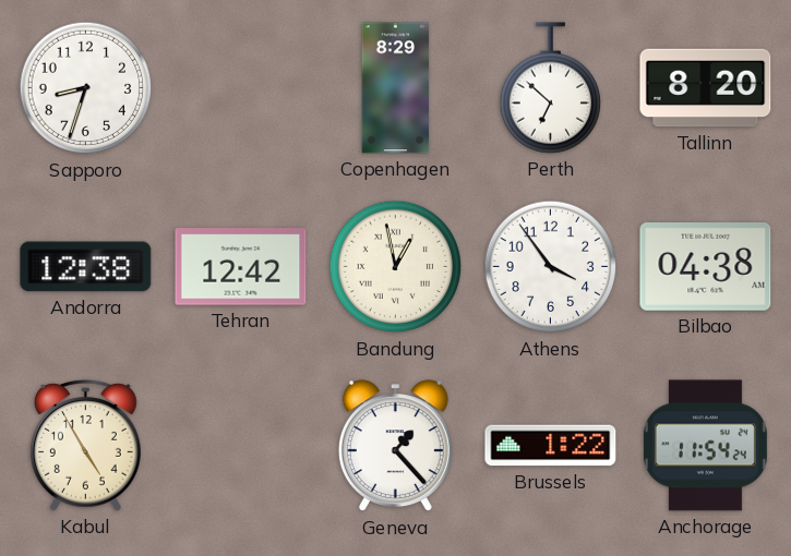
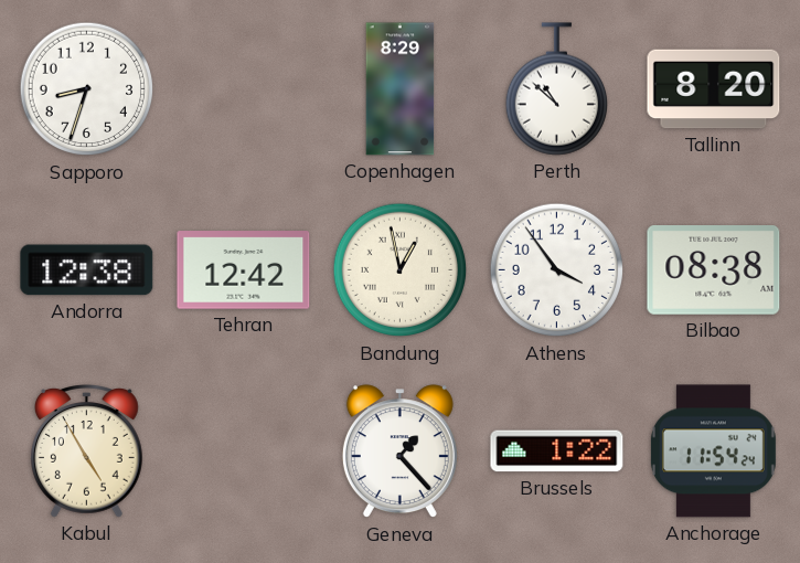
Perth: 6:52 -> 10:52 (556, 89)
Bilbao: 04:38 -> 08:38 (714, 270)
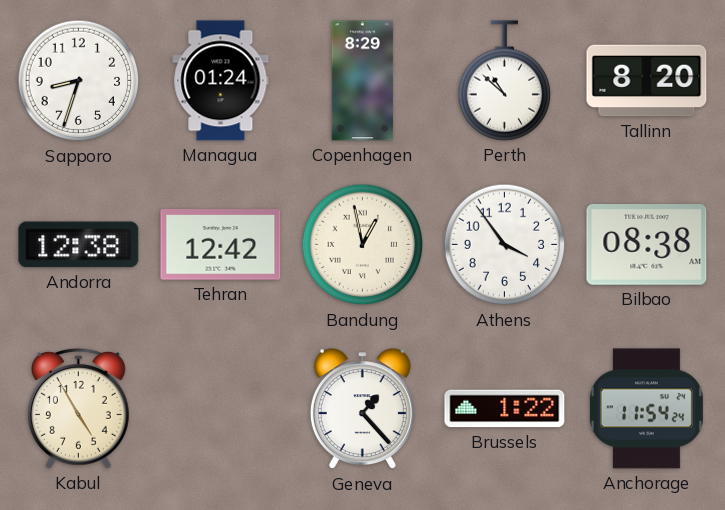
Managua: none -> 01:24 (221, 81)
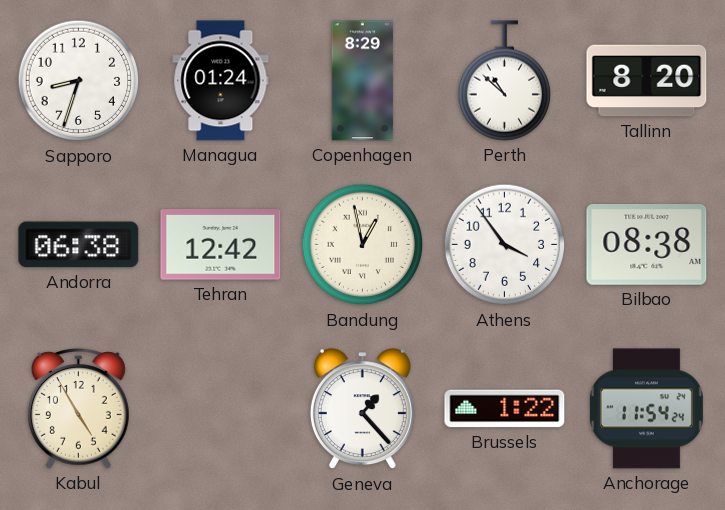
Andorra: 12:38 -> 06:38 (79, 245)
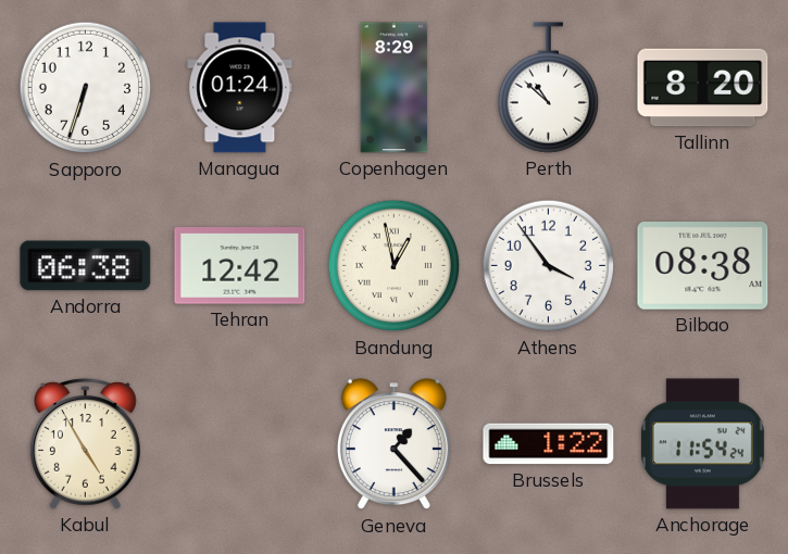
Sapporo: 8:33 -> 6:33 (86, 88)
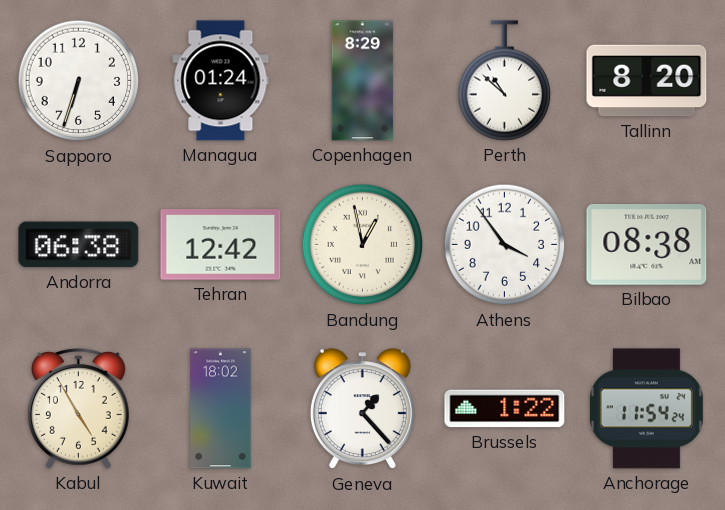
Kuwait: none -> 18:02 (221, 409)
